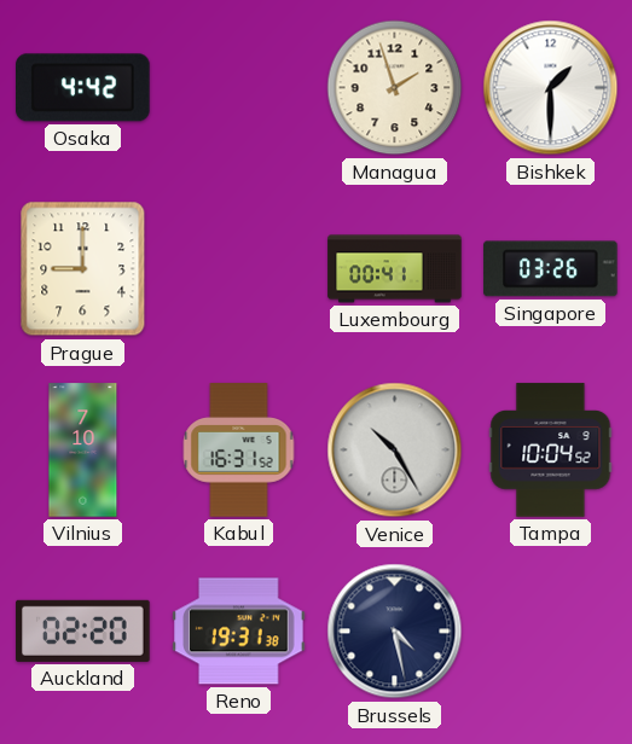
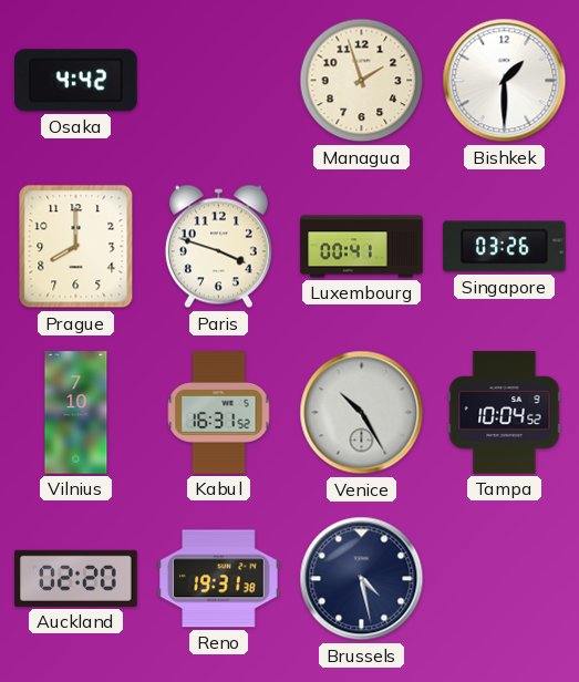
Prague: 9:00 -> 8:00 (76, 247)
Paris: none -> 3:48 (218, 247)
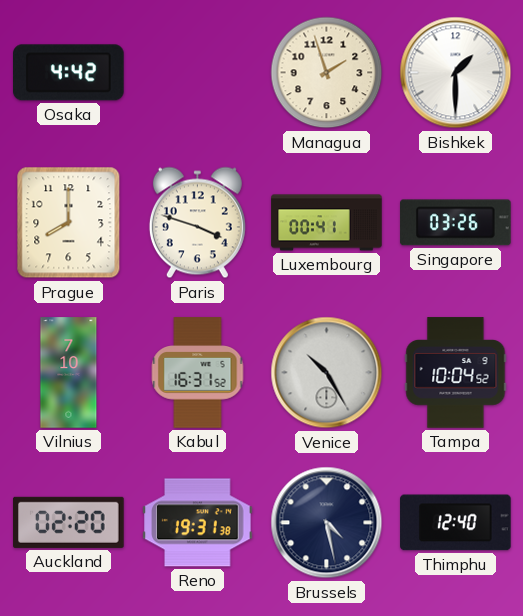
Thimphu: none -> 12:40 (456, 523)
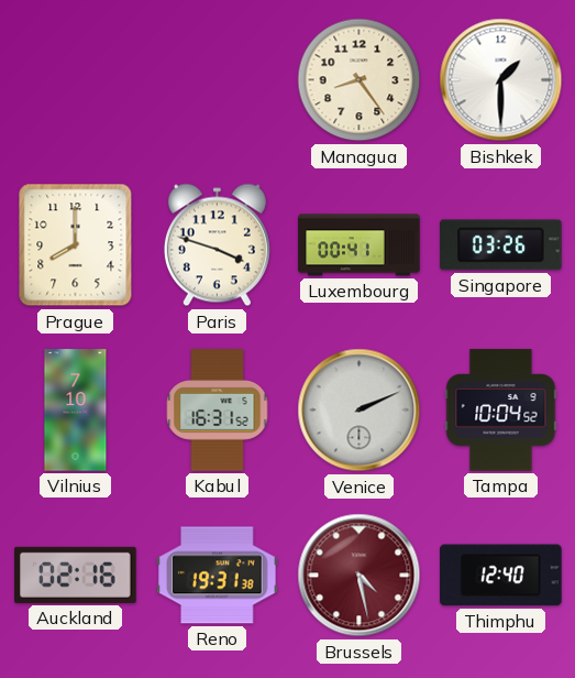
Osaka: 4:42 -> none (69, 73)
Managua: 1:57 -> 8:24 (360, 80)
Venice: 10:25 -> 2:11 (360, 411)
Auckland: 02:20 -> 02:16 (76, 575)
Brussels dial: navy -> burgundy (360, 576)
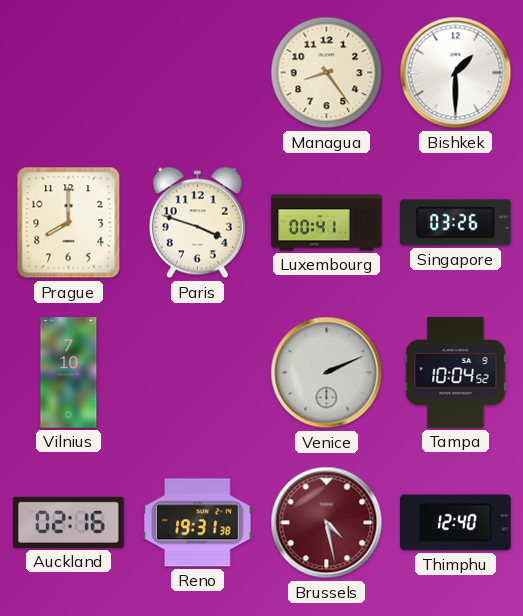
Kabul: 16:31 -> none (218, 411)
